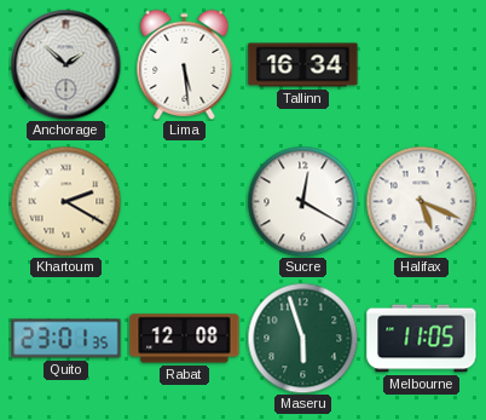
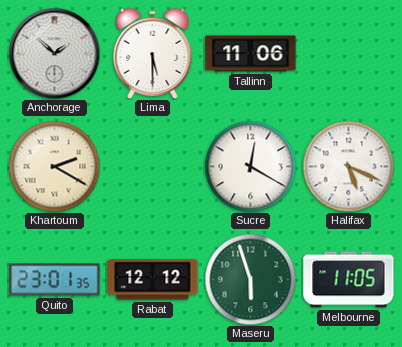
Lima: 5:29 -> 5:30 (153, 53)
Tallinn: 16:34 -> 11:06 (251, 54)
Rabat: 12:08 -> 12:12 (153, 280)
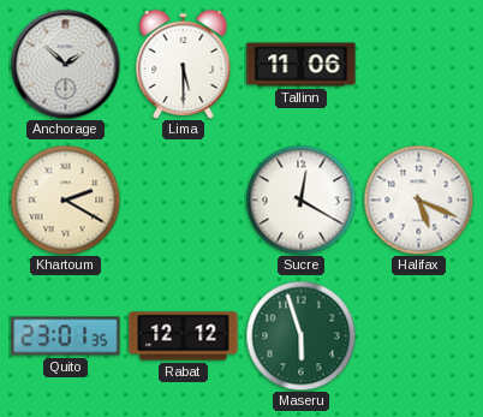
Melbourne: 11:05 -> none (349, 280)
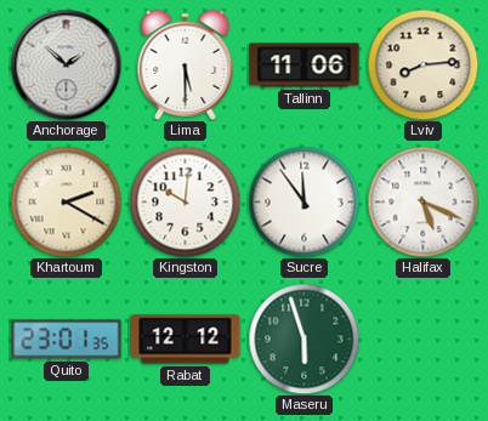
Lviv: none -> 8:14 (422, 64)
Kingston: none -> 10:01 (185, 201)
Sucre: 12:20 -> 11:54 (303, 201)
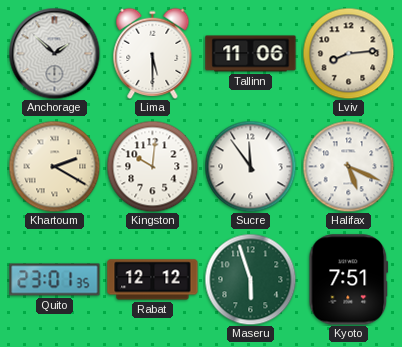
Kyoto: none -> 7:51 (349, 280)
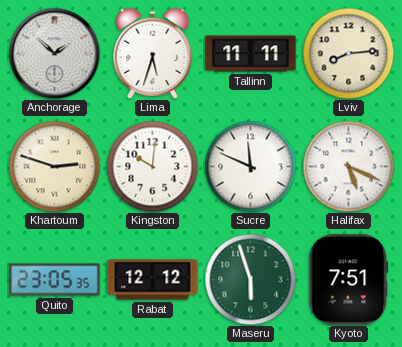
Lima: 5:30 -> 5:33 (153, 53)
Tallinn: 11:06 -> 11:11 (251, 54)
Khartoum: 2:20 -> 2:48 (54, 166)
Sucre: 11:54 -> 11:49 (250, 166)
Quito: 23:01 -> 23:05 (55, 280)
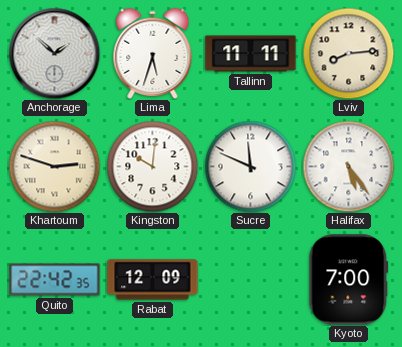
Halifax: 5:19 -> 5:24 (348, 166)
Quito: 23:05 -> 22:42 (55, 280)
Rabat: 12:12 -> 12:09 (153, 280)
Maseru: 5:57 -> none (250, 279)
Kyoto: 7:51 -> 7:00 (349, 280)
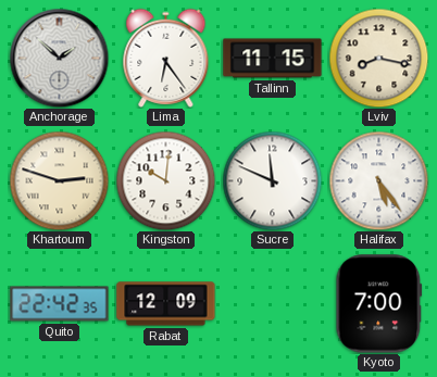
Lima: 5:33 -> 6:24 (166, 58)
Tallinn: 11:11 -> 11:15 (273, 59)
Lviv: 8:14 -> 8:17 (378, 58)
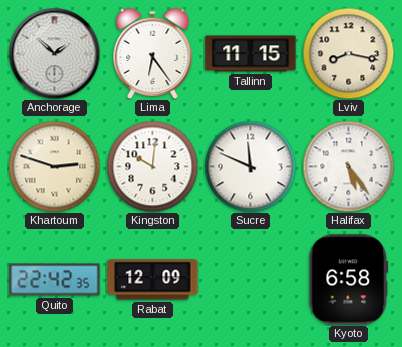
Kyoto: 7:00 -> 6:58 (349, 280)
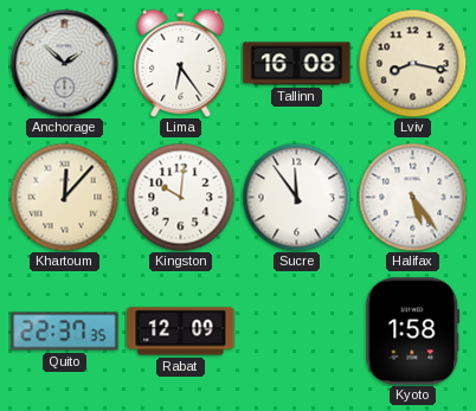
Tallinn: 11:15 -> 16:08 (297, 64)
Khartoum: 2:48 -> 12:07 (64, 197)
Sucre: 11:49 -> 11:54 (296, 197)
Quito: 22:42 -> 22:37 (65, 332)
Kyoto: 6:58 -> 1:58 (413, 332)
